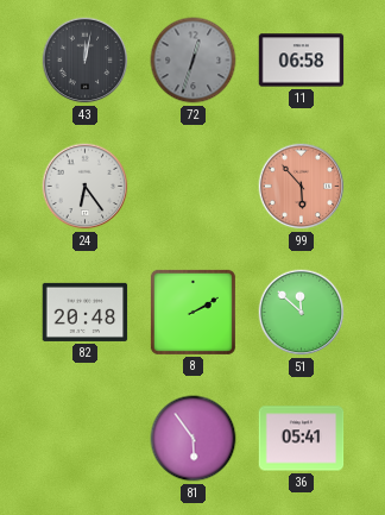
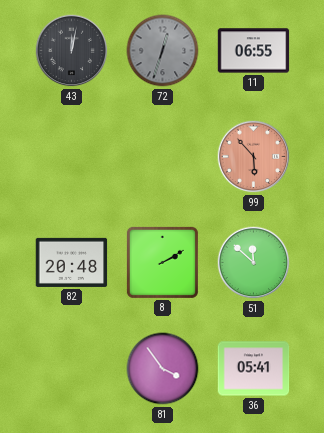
11: 06:58 -> 06:55 (254, 51)
24: 6:24 -> none (86, 187)
81: 5:54 -> 3:54 (163, 369)
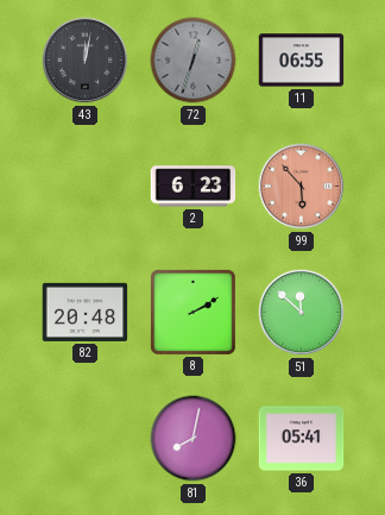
2: none -> 6:23 (194, 187)
81: 3:54 -> 8:02 (194, 439)
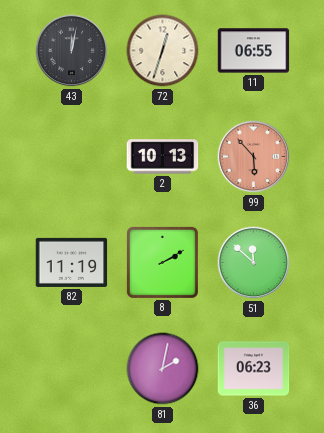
72 dial: grey -> cream (163, 51)
2: 6:23 -> 10:13 (163, 157)
82: 20:48 -> 11:19 (72, 262)
81: 8:02 -> 2:02 (163, 369)
36: 05:41 -> 06:23 (254, 369)
